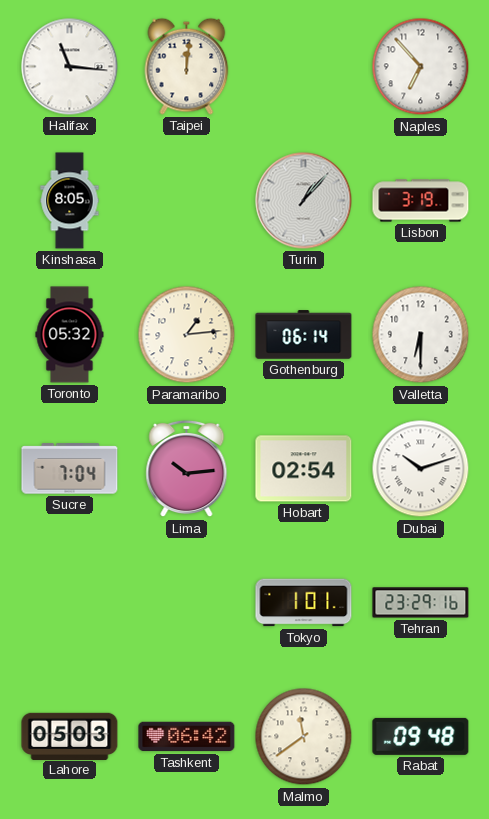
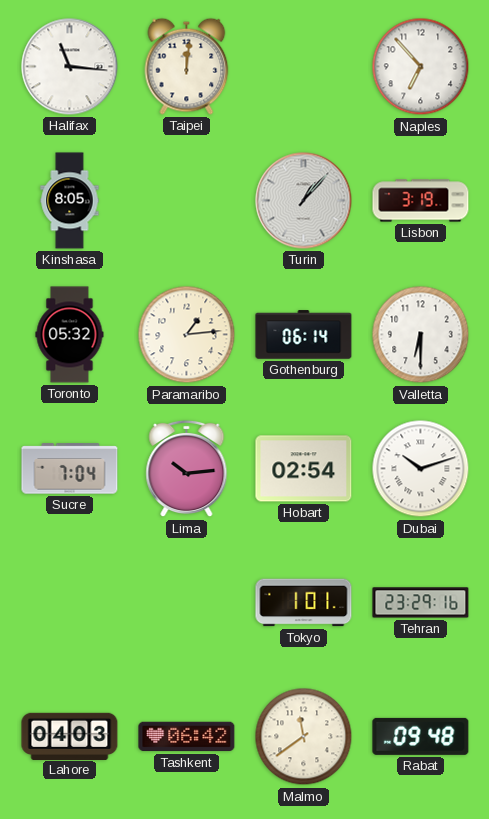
Lahore: 05:03 -> 04:03 (70, 736)
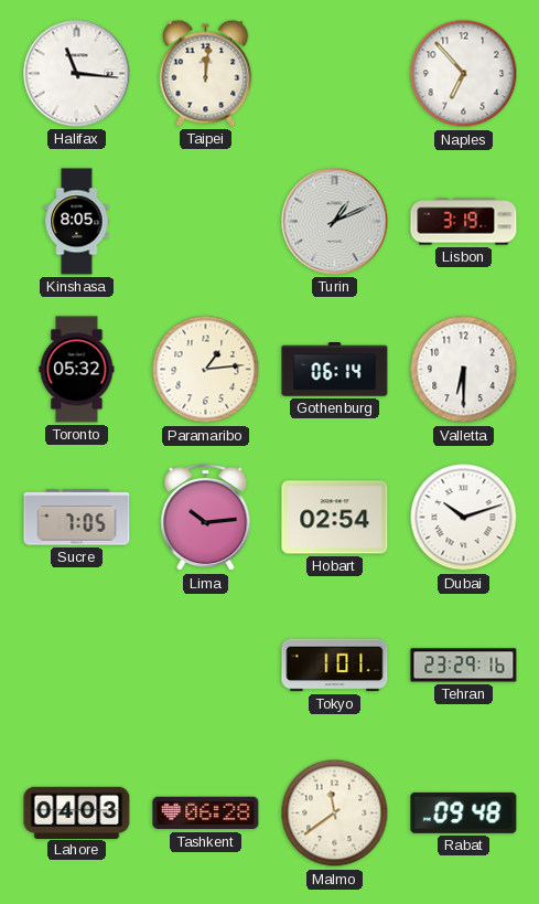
Turin: 1:07 -> 1:11 (335, 222)
Sucre: 7:04 -> 7:05 (77, 518)
Tashkent: 06:42 -> 06:28 (206, 813)
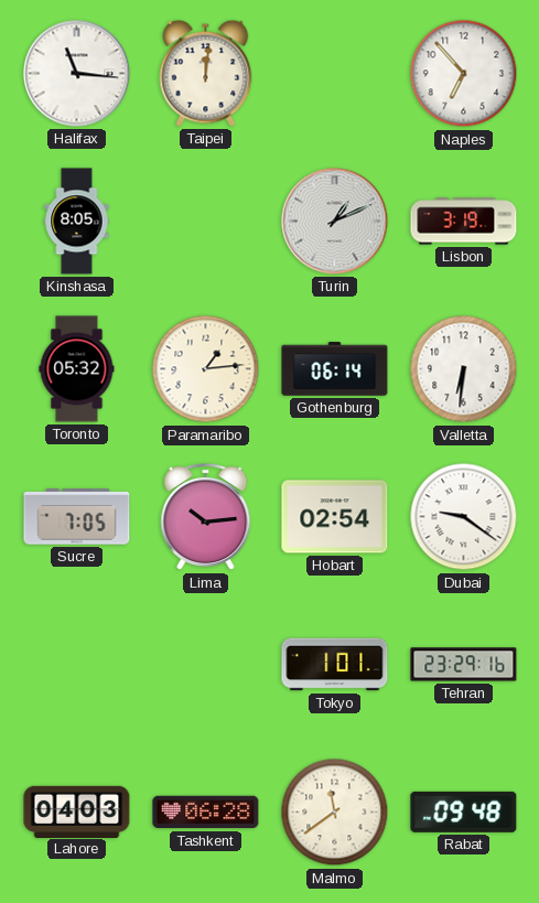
Valletta: 6:30 -> 6:31 (464, 369)
Dubai: 10:12 -> 9:21 (464, 517)
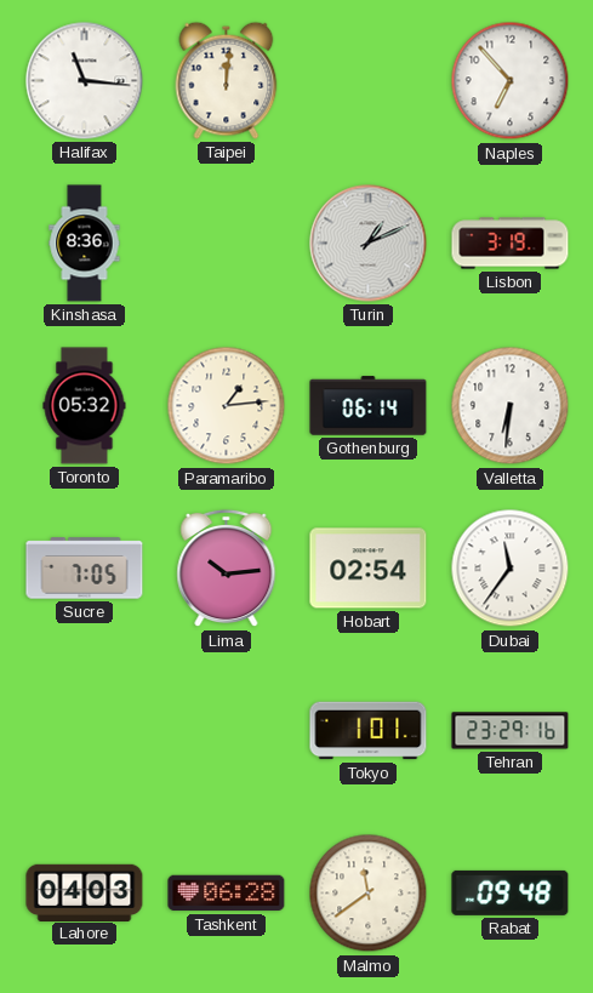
Kinshasa: 8:05 -> 8:36 (85, 244)
Dubai: 9:21 -> 11:36 (511, 569)
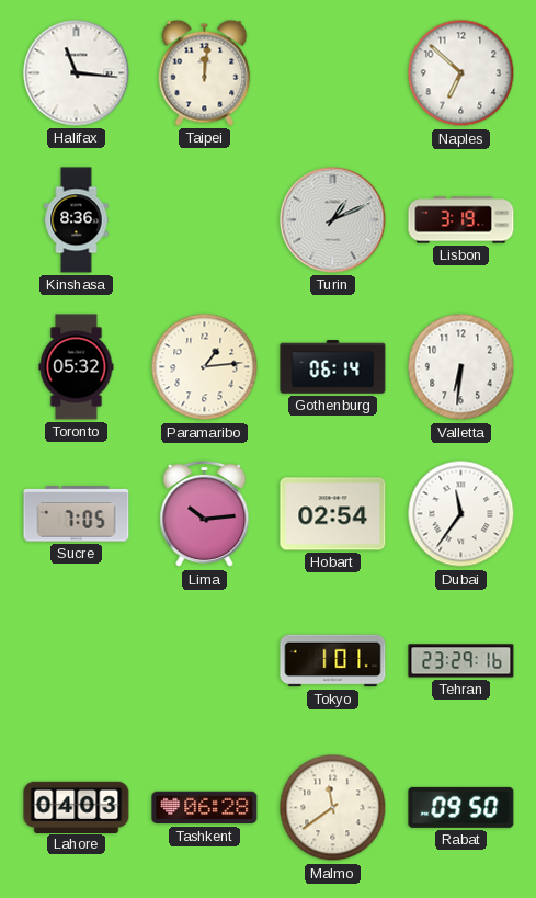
Naples: 6:53 -> 6:52 (461, 73)
Rabat: 09:48 -> 09:50 (461, 807)
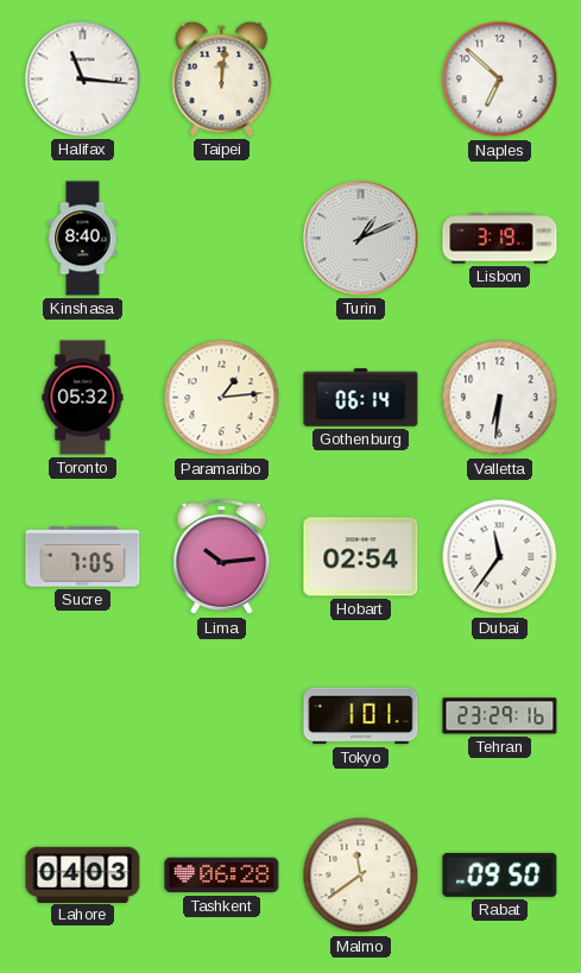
Kinshasa: 8:36 -> 8:40 (83, 239)
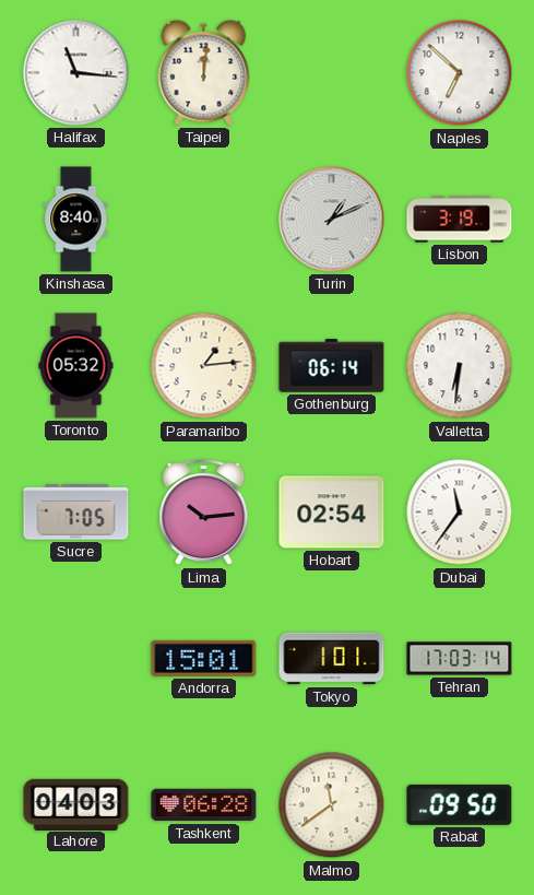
Andorra: none -> 15:01 (204, 658)
Tehran: 23:29 -> 17:03 (460, 659)
